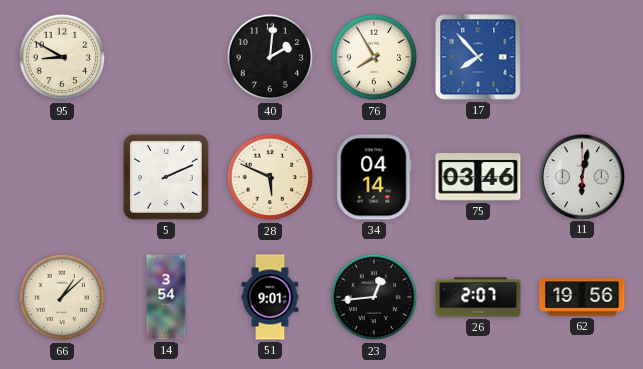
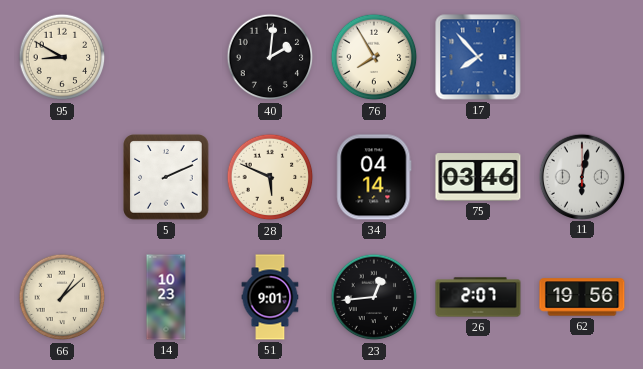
14: 3:54 -> 10:23 (166, 297)
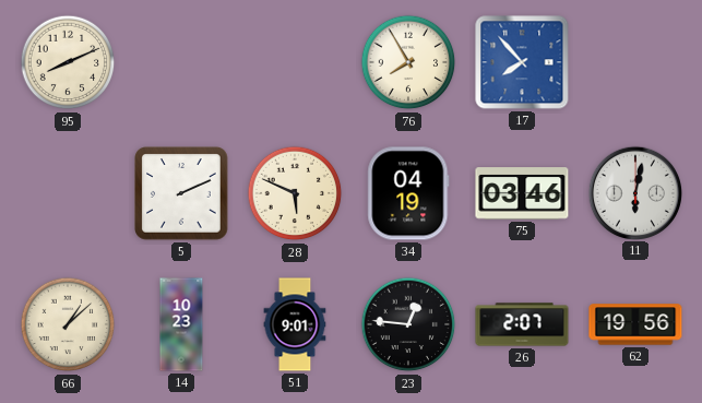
95: 8:50 -> 8:11 (68, 62)
40: 2:01 -> none (270, 57)
34: 04:14 -> 04:19 (408, 193)
23: 12:44 -> 12:46 (408, 324)
